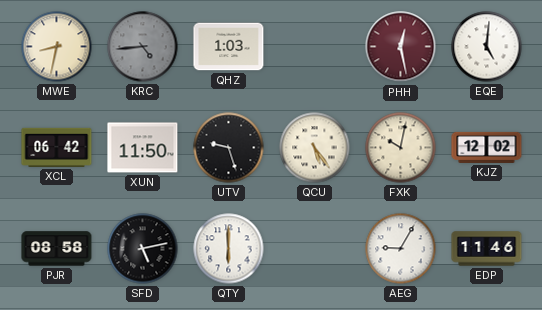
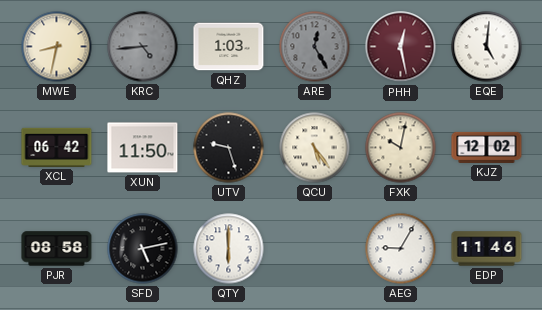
ARE: none -> 12:25 (315, 47)
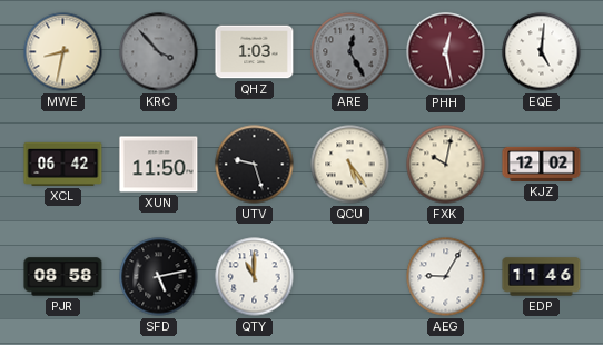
KRC: 4:44 -> 3:53 (159, 52)
QTY: 6:00 -> 11:00 (255, 277)
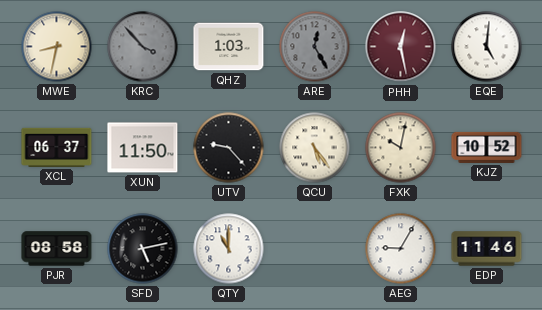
XCL: 06:42 -> 06:37 (57, 147)
UTV: 9:27 -> 9:23 (229, 148)
KJZ: 12:02 -> 10:52 (487, 147)
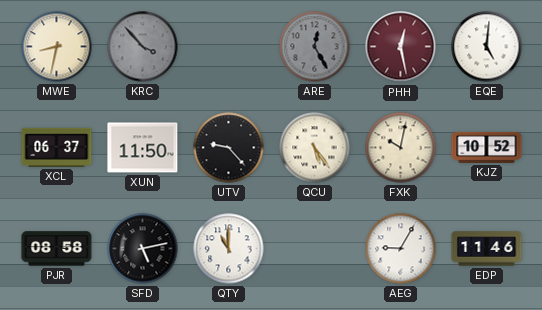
QHZ: 1:03 -> none (229, 47)
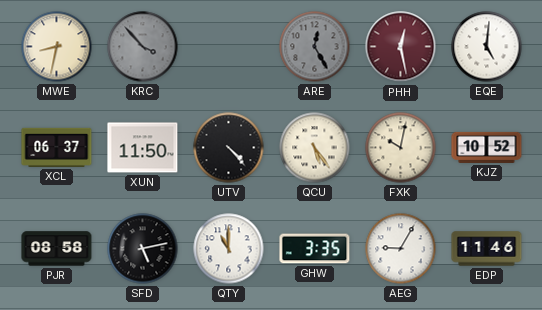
UTV: 9:23 -> 4:23 (229, 148)
GHW: none -> 3:35 (315, 249)
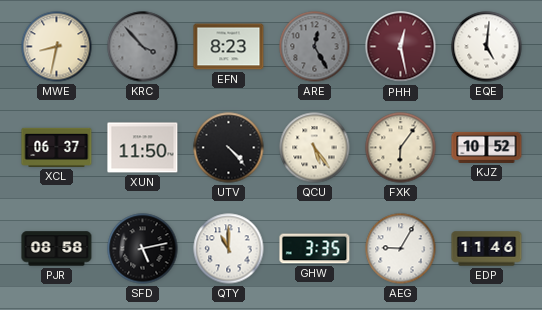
EFN: none -> 8:23 (229, 47)
FXK: 10:02 -> 6:06 (401, 148)
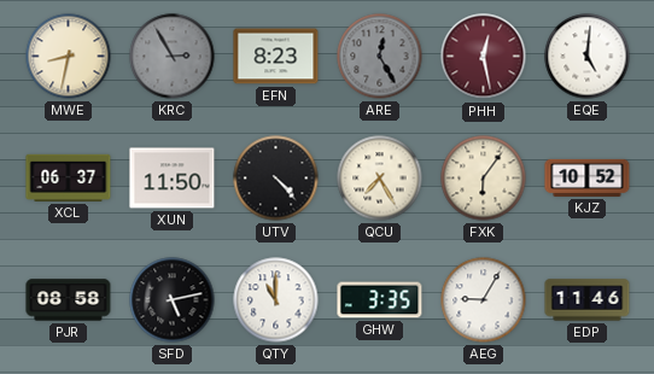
KRC: 3:53 -> 2:55 (173, 57)
QCU: 5:24 -> 7:25 (380, 179)
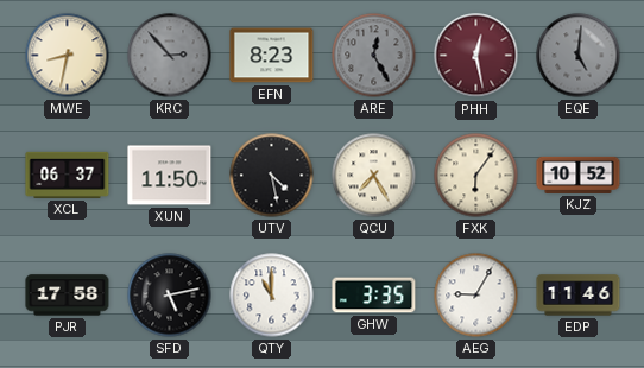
KRC: 2:55 -> 2:53 (170, 56)
EQE dial: white -> grey (579, 56)
UTV: 4:23 -> 4:28 (272, 176)
PJR: 08:58 -> 17:58 (68, 296)
